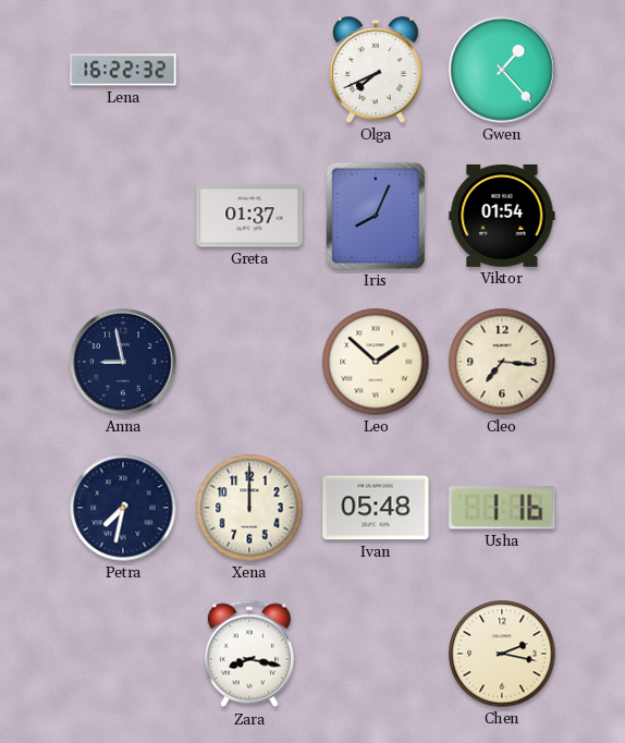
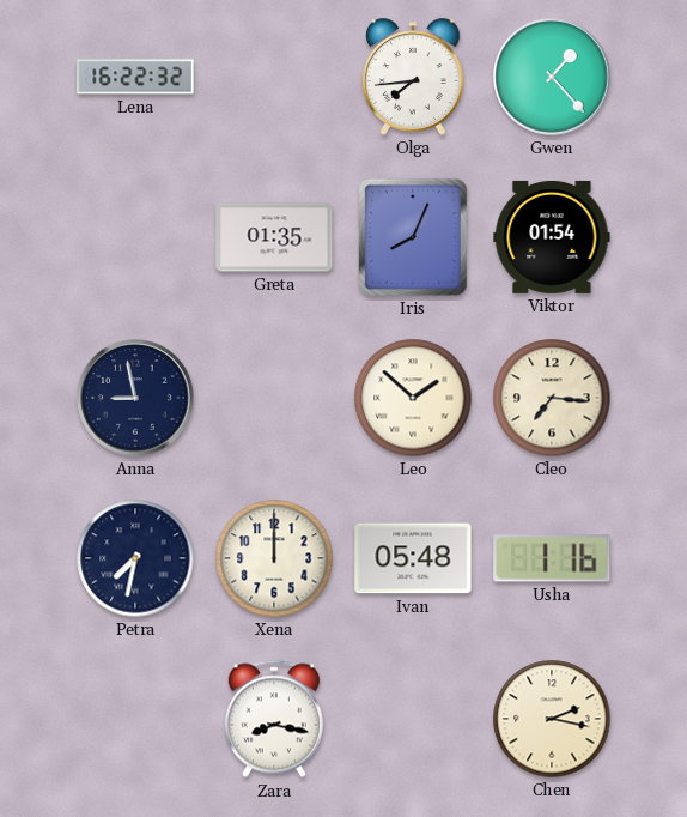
Olga: 7:41 -> 7:44 (413, 77)
Greta: 01:37 -> 01:35 (274, 237)
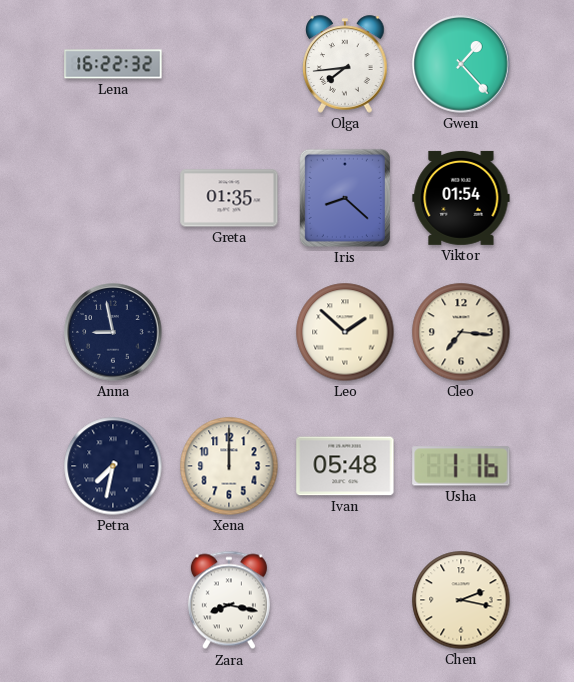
Iris: 8:04 -> 8:22 (345, 198)
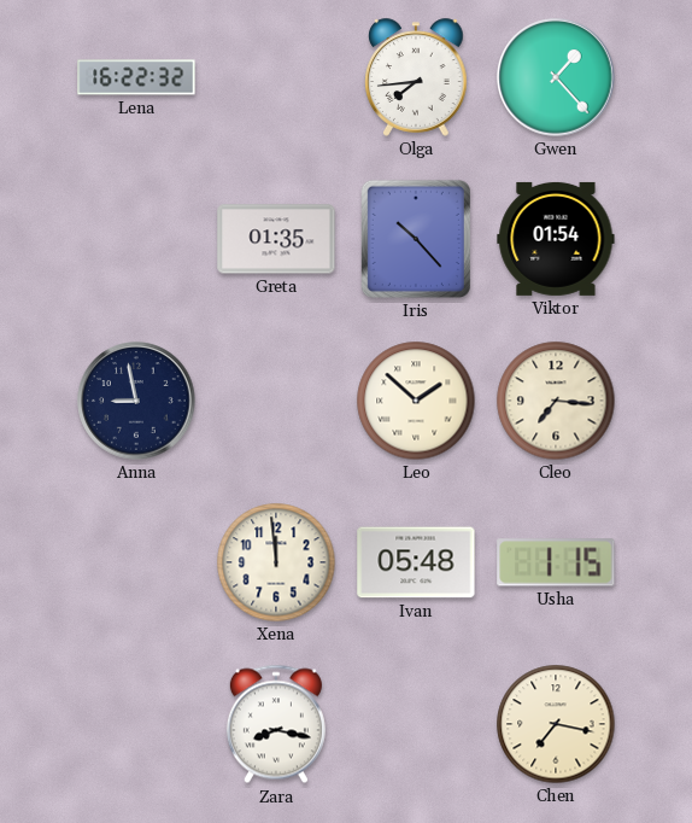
Iris: 8:22 -> 10:23 (416, 239)
Petra: 7:32 -> none (113, 466)
Xena: 12:00 -> 11:59 (276, 562)
Usha: 1:16 -> 1:15 (556, 562)
Chen: 2:17 -> 7:17 (556, 724)
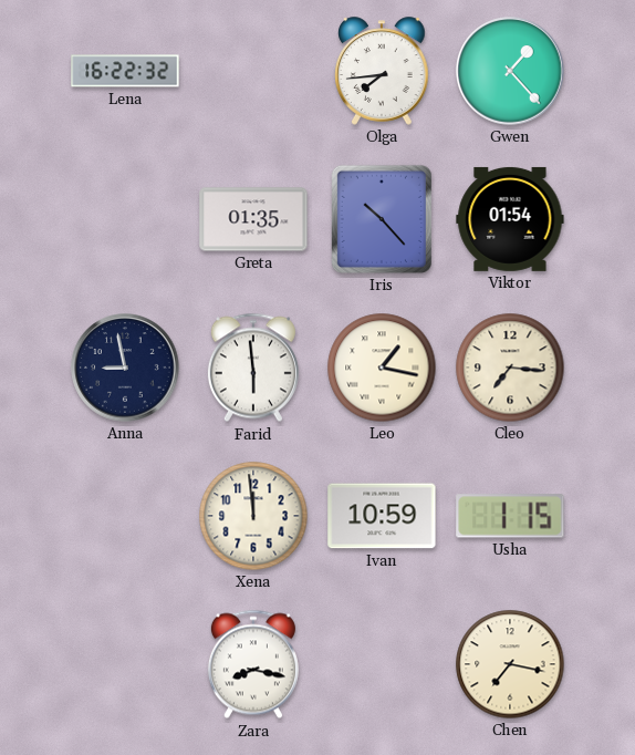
Farid: none -> 5:59 (253, 368)
Leo: 1:52 -> 1:17 (382, 368)
Ivan: 05:48 -> 10:59 (382, 516)
